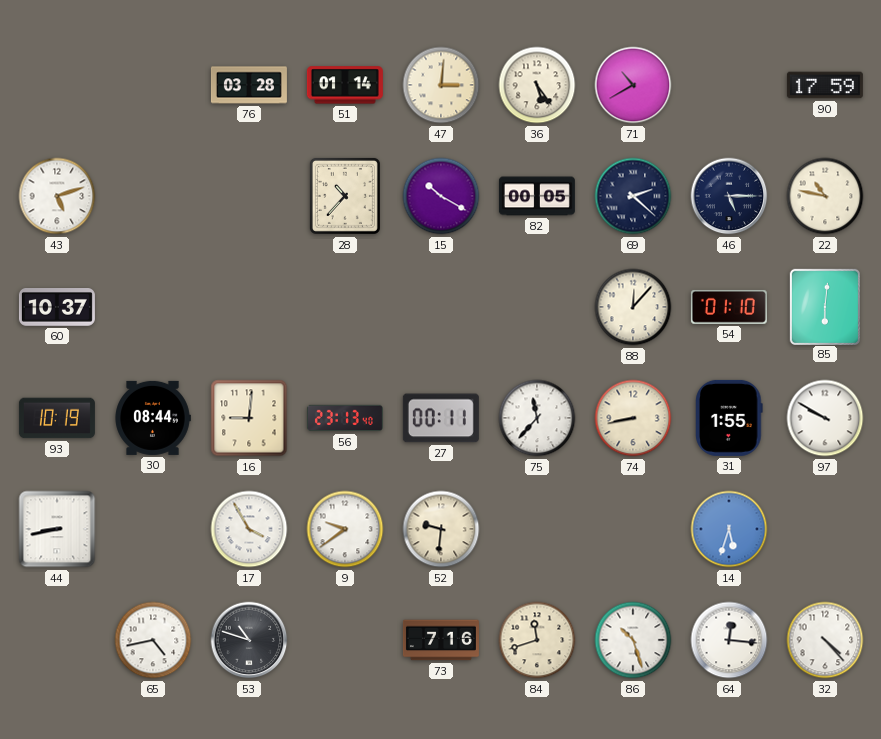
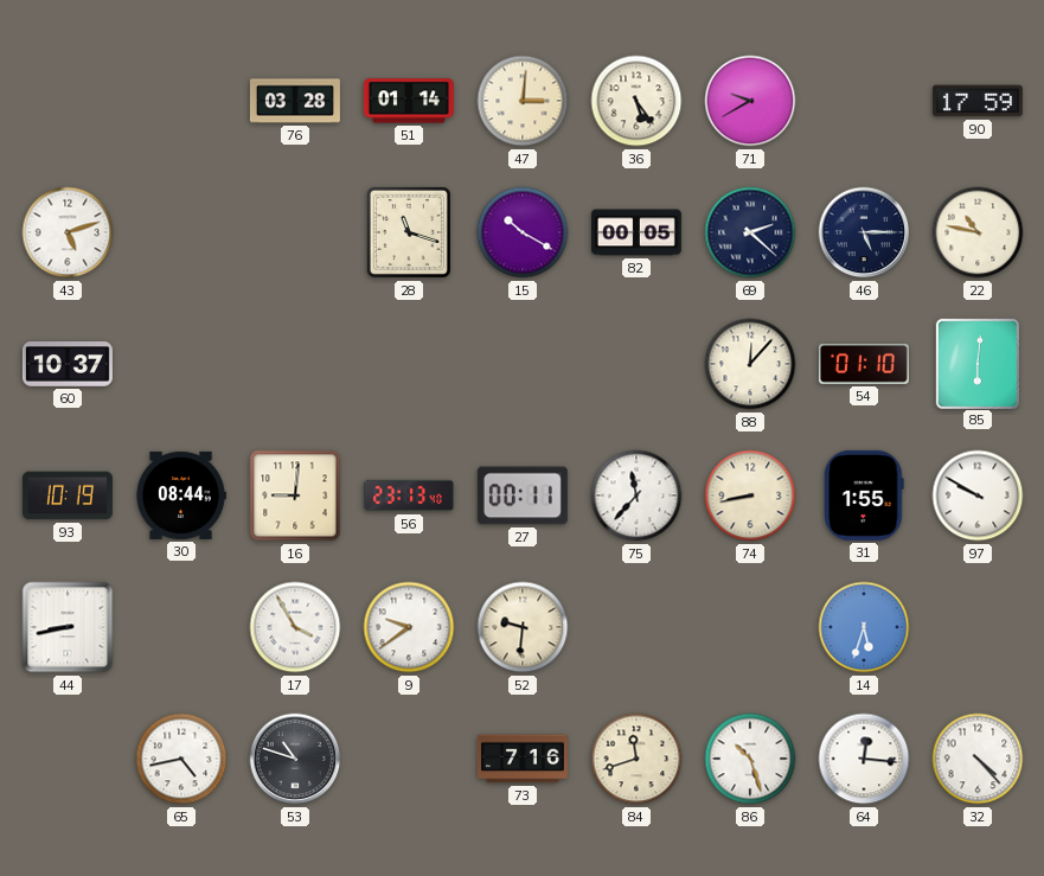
71: 10:40 -> 9:40 (750, 101)
28: 10:37 -> 11:18 (409, 232)
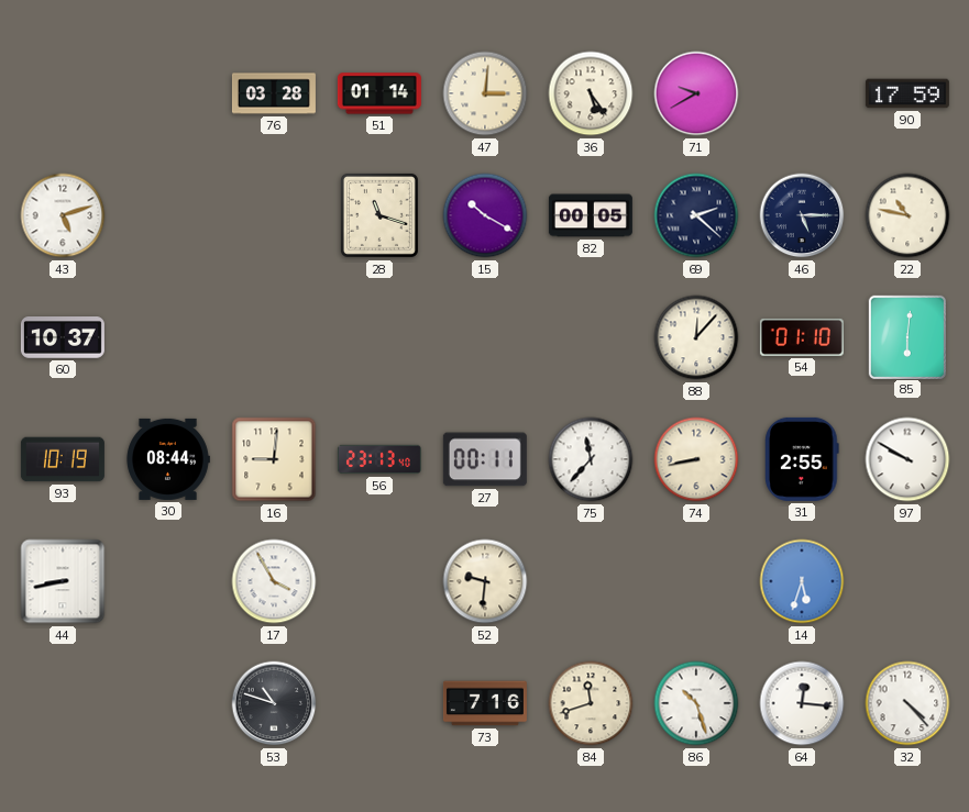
31: 1:55 -> 2:55 (803, 459)
9: 9:39 -> none (409, 627)
65: 4:43 -> none (181, 759)
